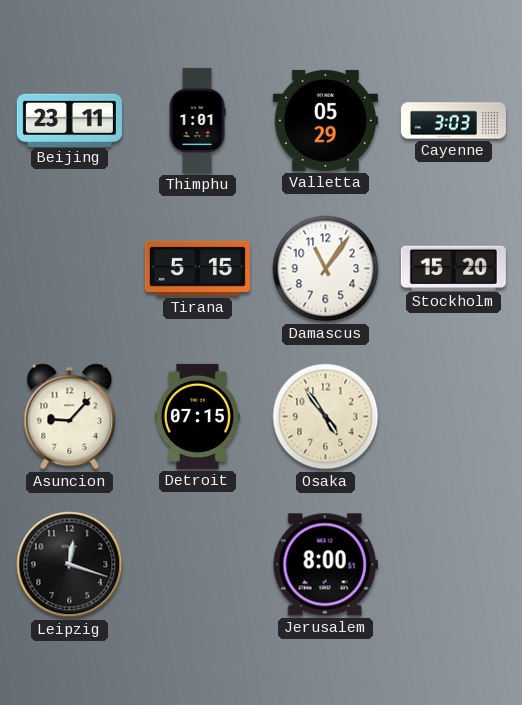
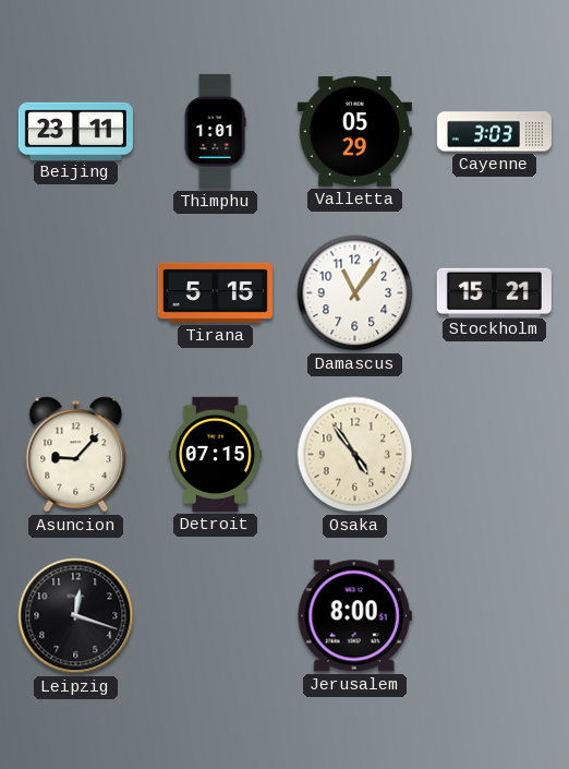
Stockholm: 15:20 -> 15:21 (494, 292)
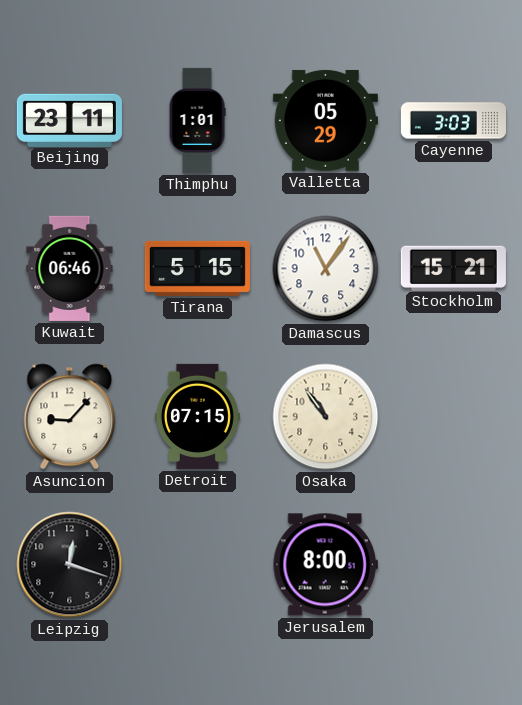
Kuwait: none -> 06:46 (70, 268)
Osaka: 4:54 -> 10:54 (326, 417)
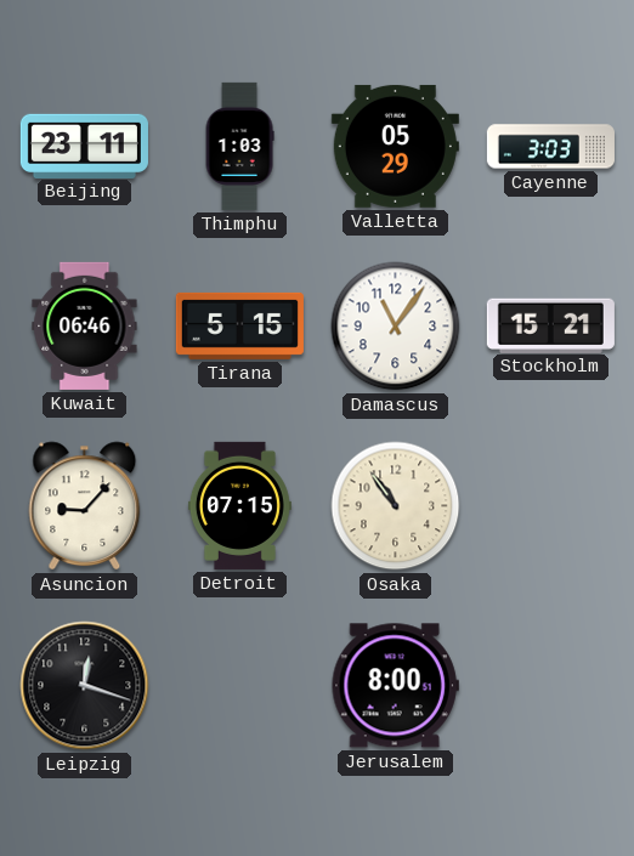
Thimphu: 1:01 -> 1:03 (239, 146)
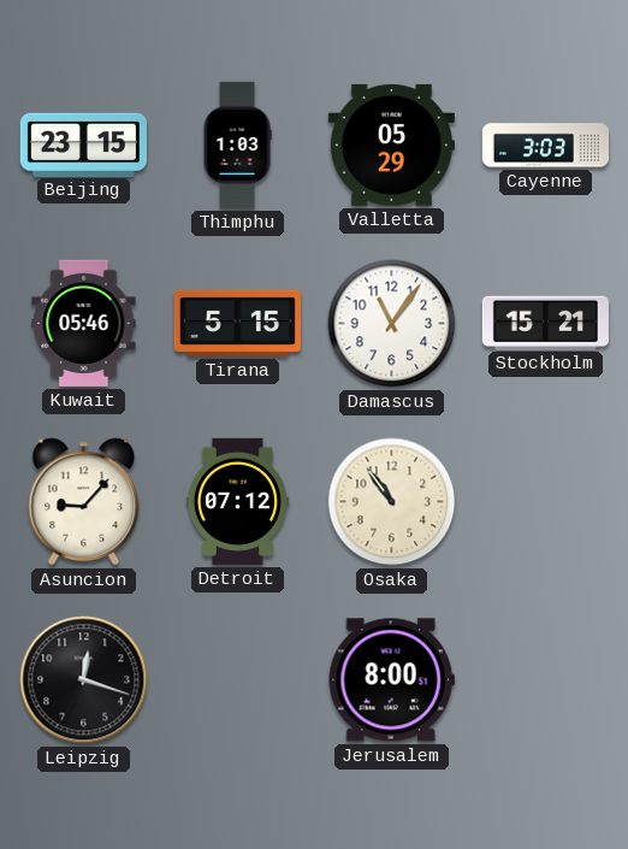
Beijing: 23:11 -> 23:15 (83, 145)
Kuwait: 06:46 -> 05:46 (84, 323)
Detroit: 07:15 -> 07:12 (237, 501)
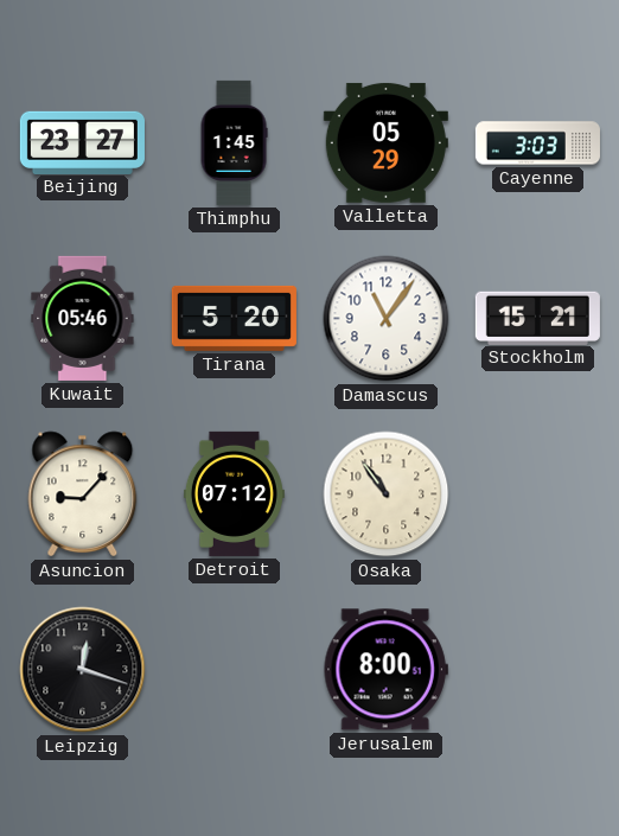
Beijing: 23:15 -> 23:27 (82, 142)
Thimphu: 1:03 -> 1:45 (234, 142)
Tirana: 5:15 -> 5:20 (234, 318)
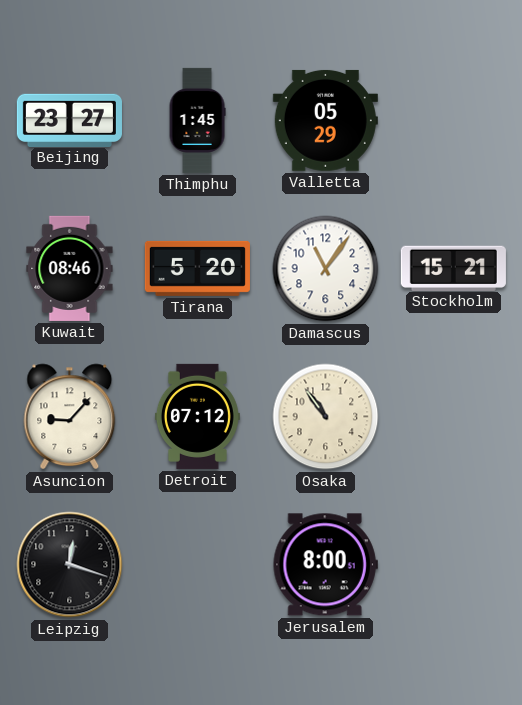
Cayenne: 3:03 -> none (537, 143)
Kuwait: 05:46 -> 08:46 (70, 268)
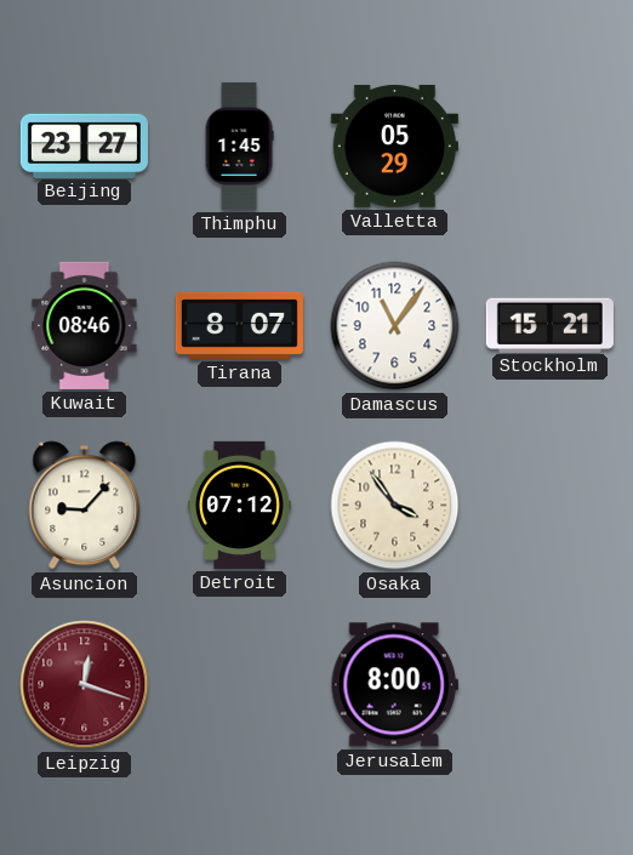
Tirana: 5:20 -> 8:07 (239, 325)
Osaka: 10:54 -> 3:54 (395, 506)
Leipzig dial: black -> burgundy (85, 685)
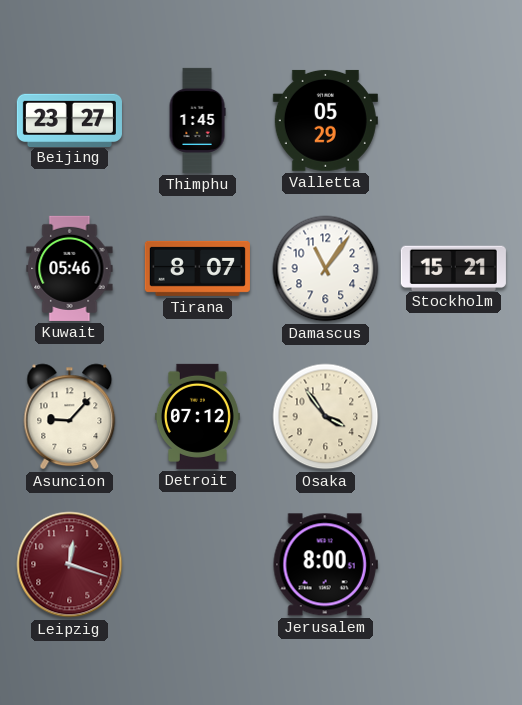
Kuwait: 08:46 -> 05:46 (70, 268)
